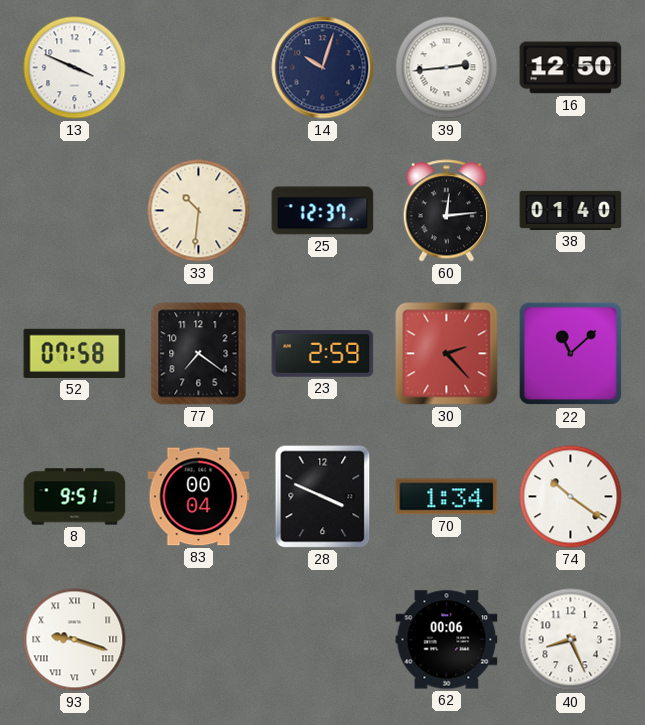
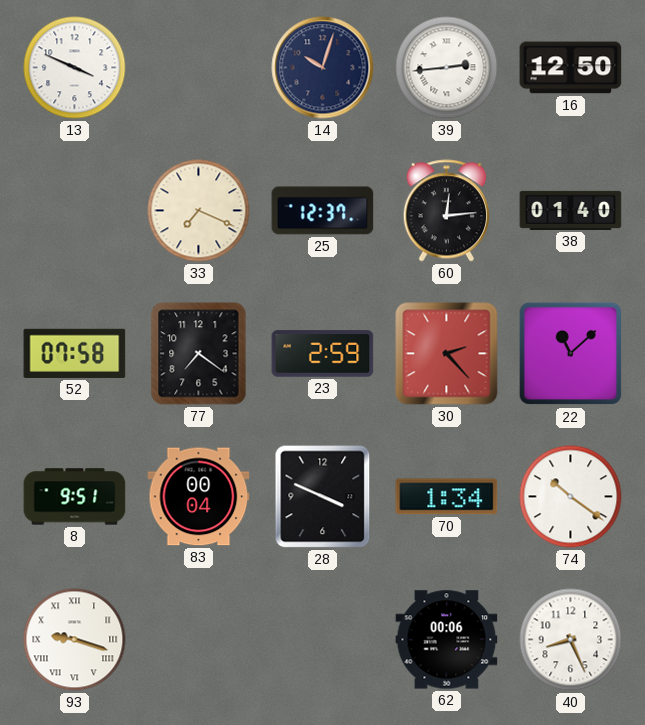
33: 10:31 -> 7:19 (199, 211)
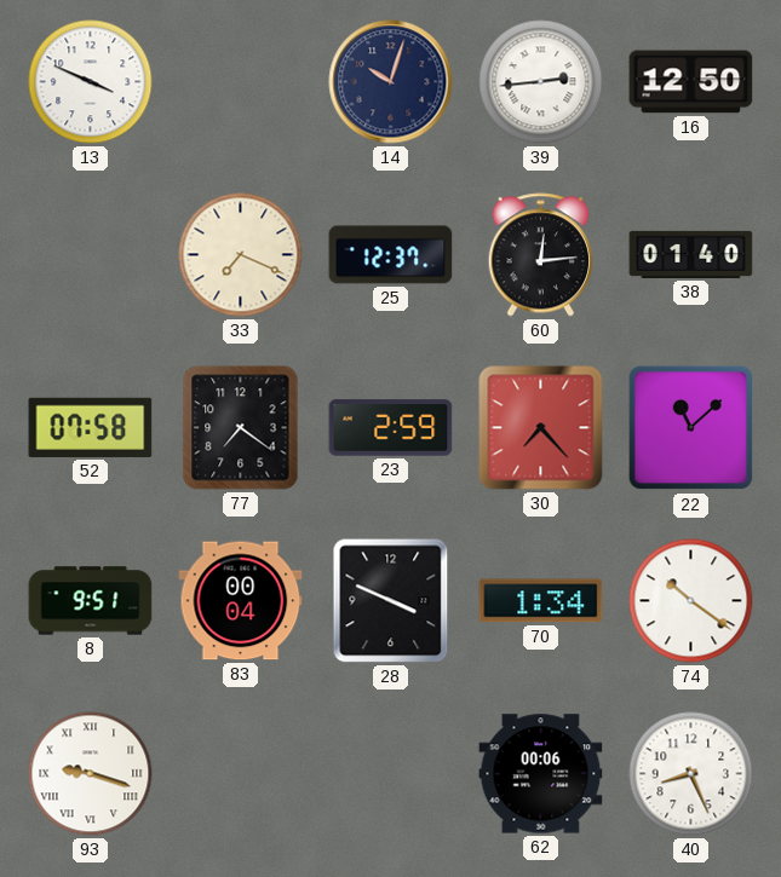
30: 2:23 -> 7:23 (541, 428)
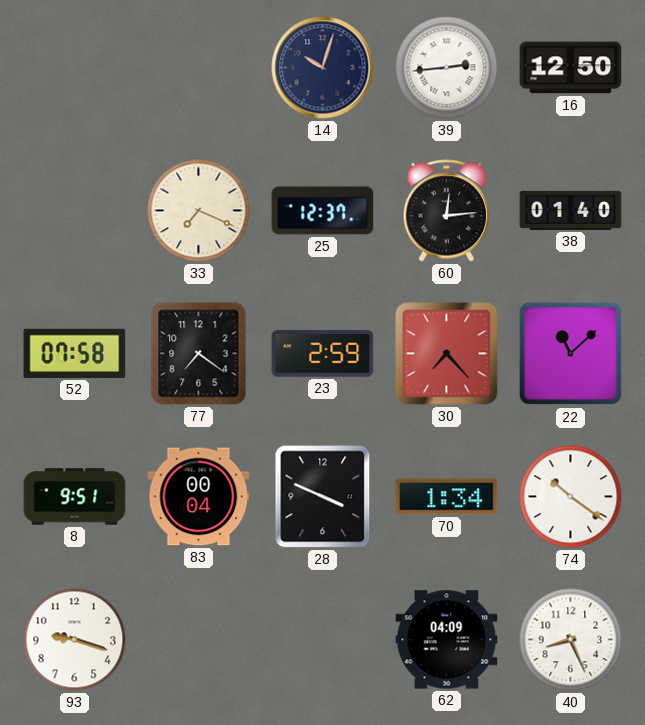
13: 3:49 -> none (91, 82)
93 numerals: Roman -> Arabic (75, 640)
62: 00:06 -> 04:09 (447, 640)
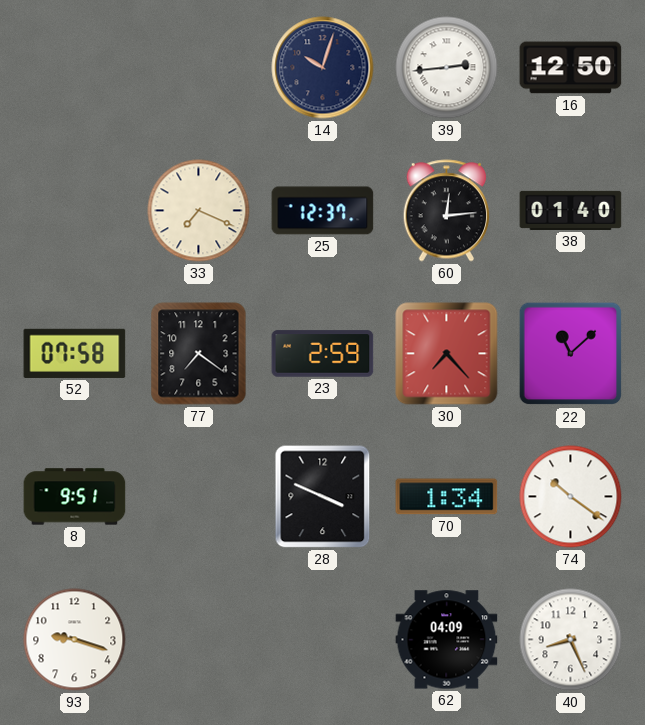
83: 00:04 -> none (199, 497)
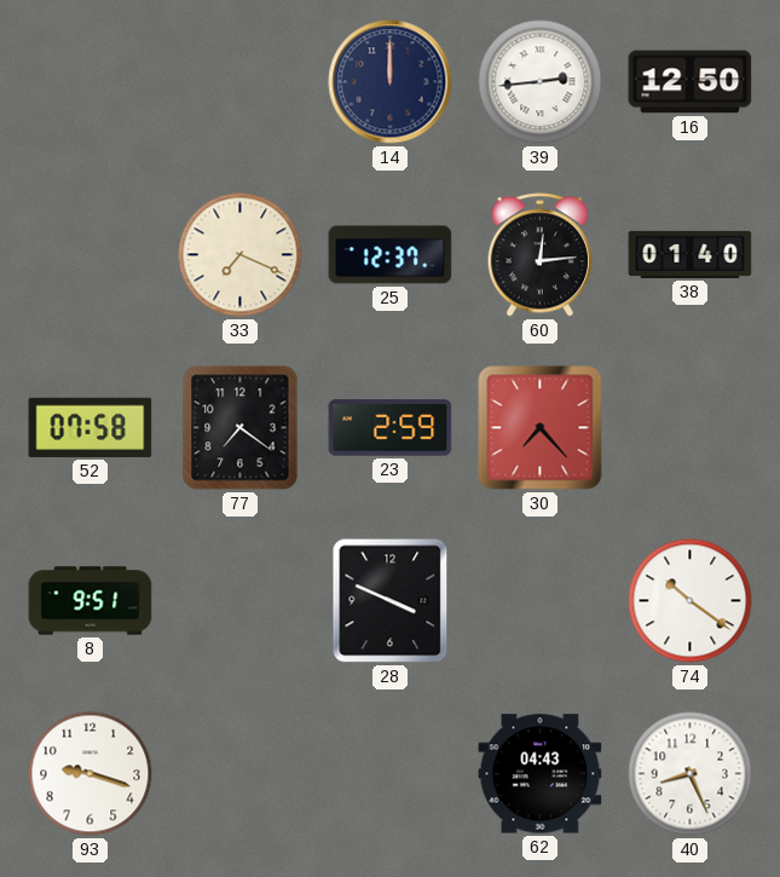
14: 10:03 -> 12:00 (391, 82)
22: 11:08 -> none (571, 354)
70: 1:34 -> none (447, 497)
62: 04:09 -> 04:43 (541, 774)
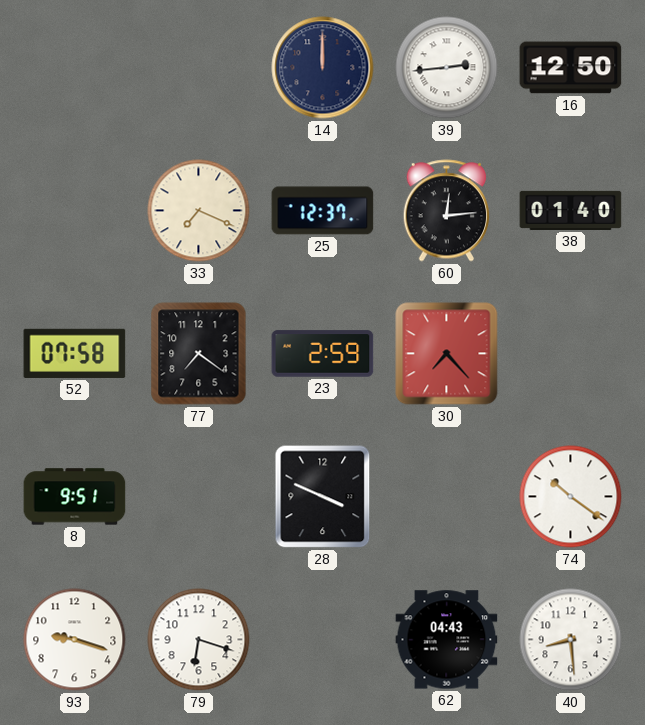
79: none -> 6:18 (199, 640)
40: 8:26 -> 8:29 (571, 640)
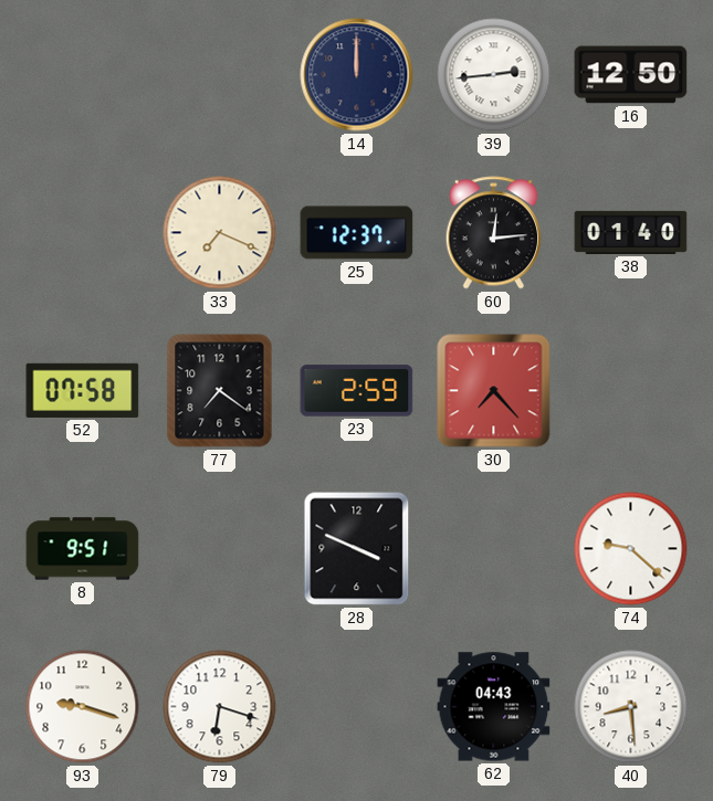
74: 10:21 -> 9:22 (631, 549)
